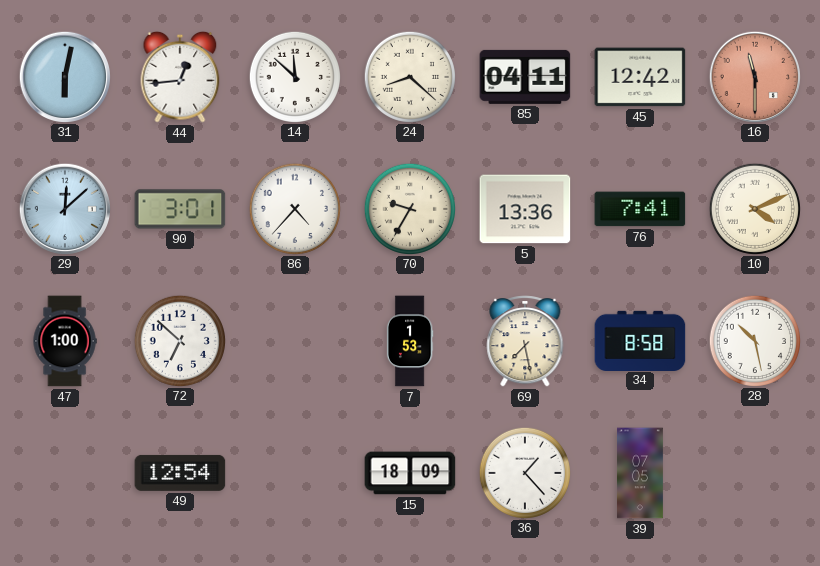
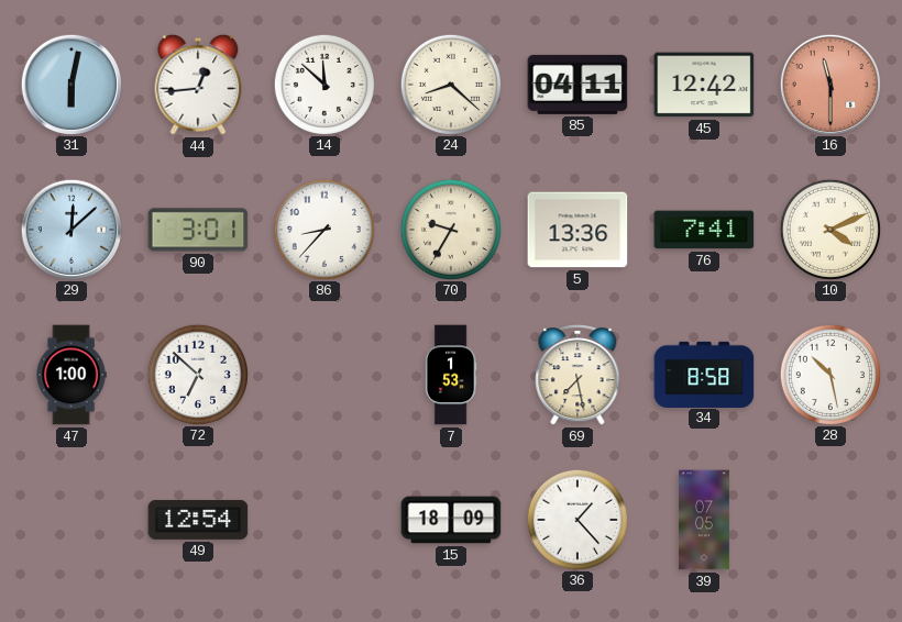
86: 4:37 -> 8:37 (323, 229)
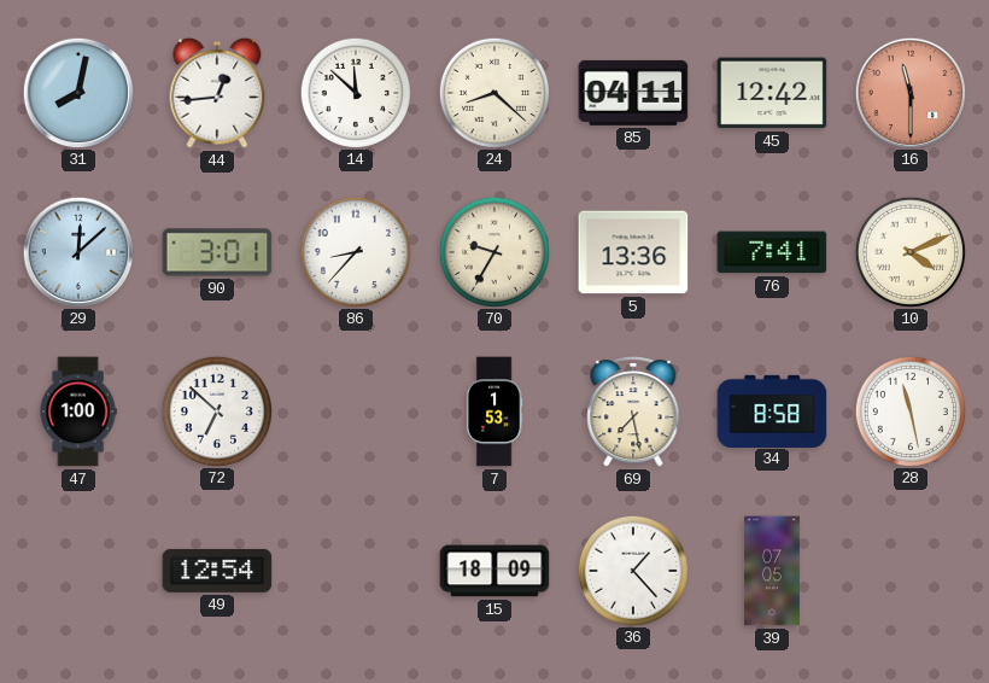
31: 6:02 -> 8:02 (77, 92)
28: 10:28 -> 11:28 (909, 410)
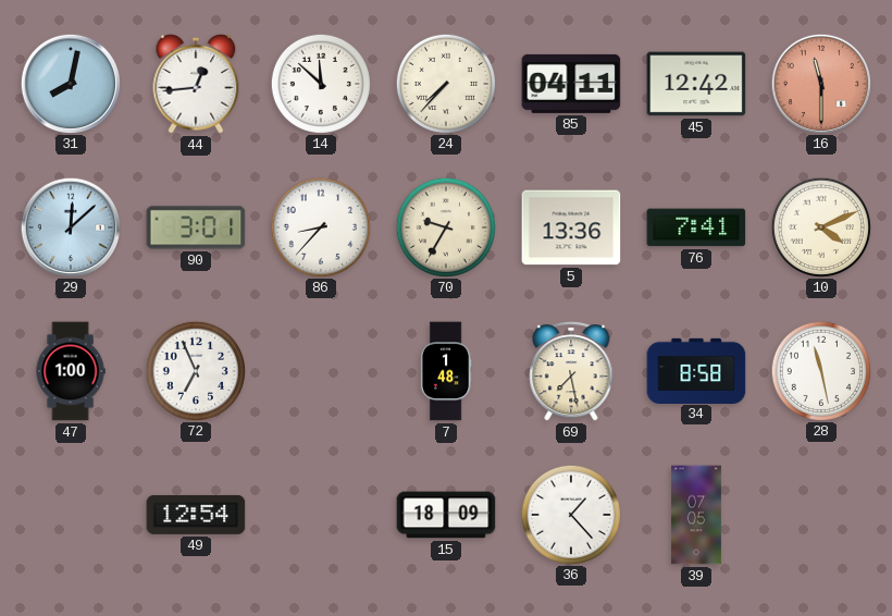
24: 8:22 -> 7:37 (445, 83)
72: 6:52 -> 6:56 (195, 370)
7: 1:53 -> 1:48 (446, 371)
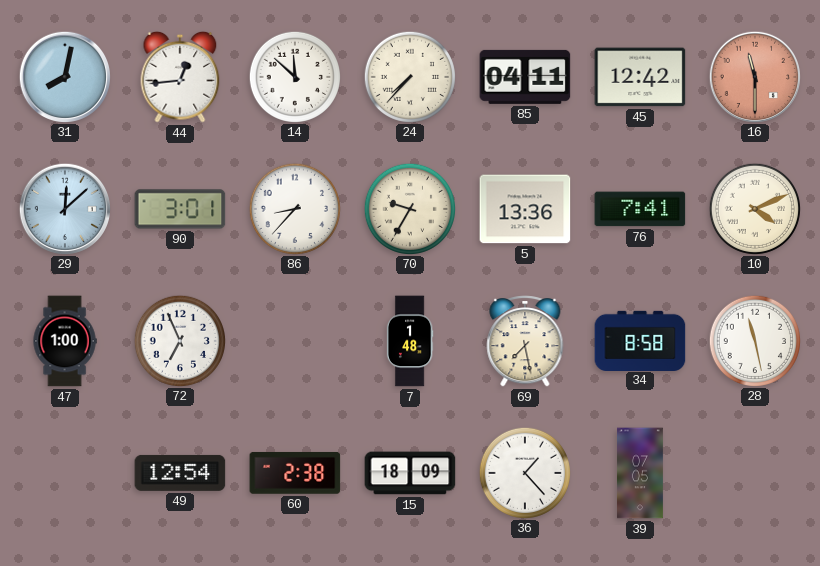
60: none -> 2:38 (295, 473)
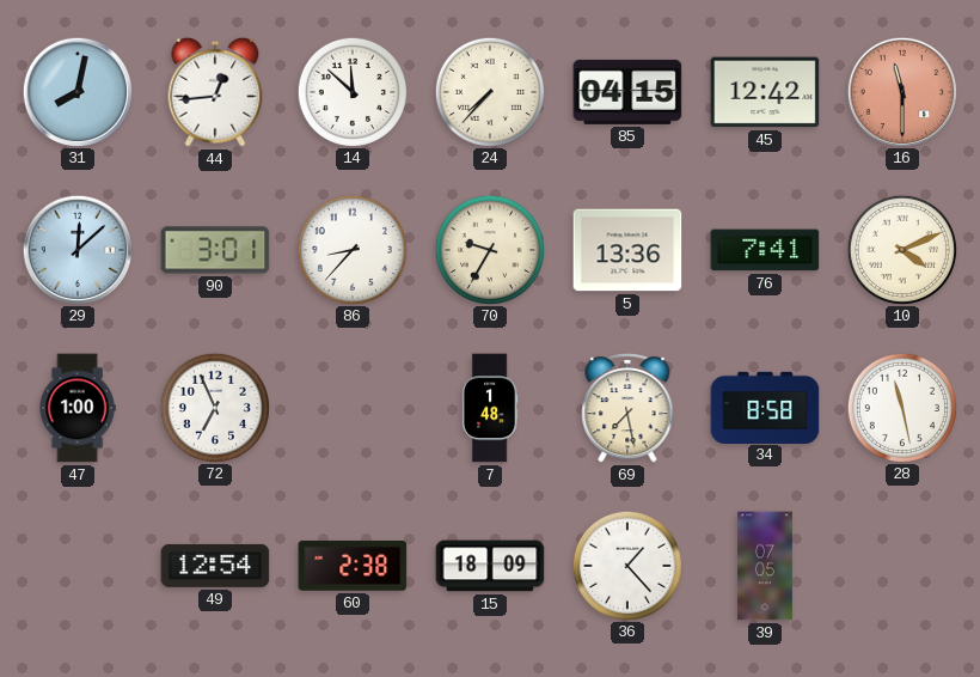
85: 04:11 -> 04:15 (627, 92)
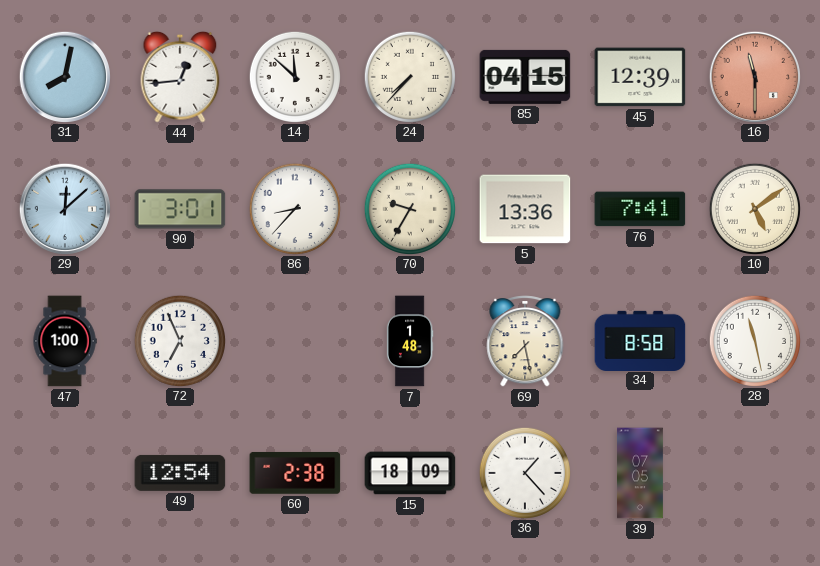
45: 12:42 -> 12:39 (640, 77)
10: 4:11 -> 5:09 (754, 208)
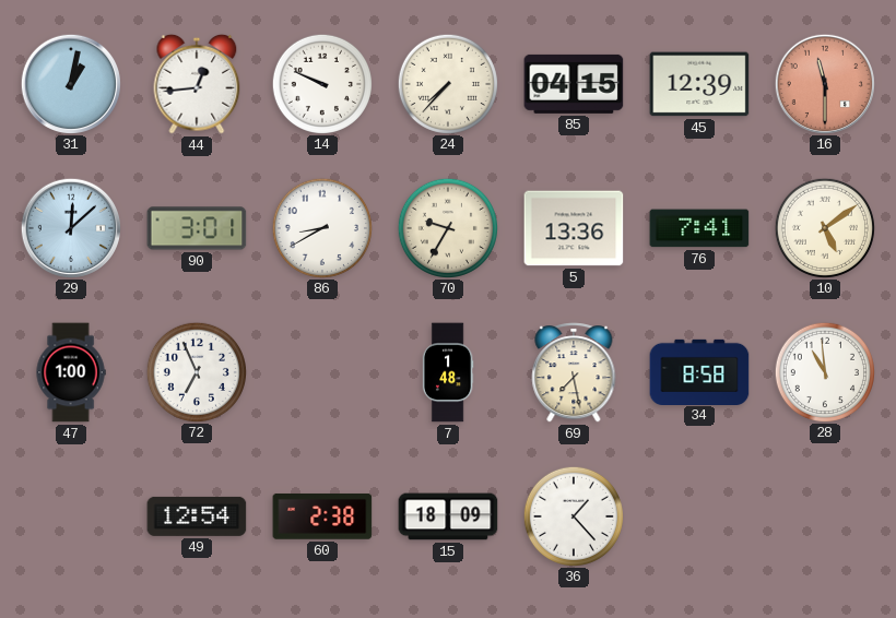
31: 8:02 -> 1:02 (70, 83)
14: 11:52 -> 9:49 (321, 83)
86: 8:37 -> 8:40 (321, 227)
28: 11:28 -> 10:59 (824, 371)
39: 07:05 -> none (641, 473)
